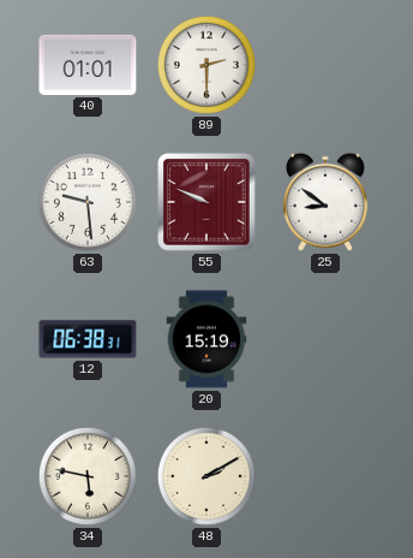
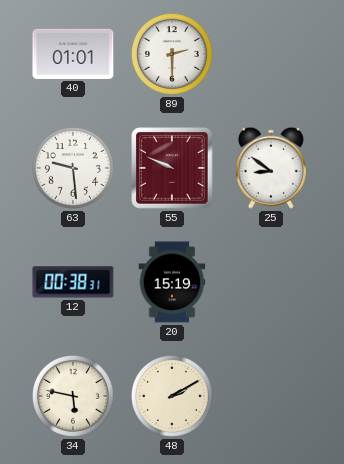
12: 06:38 -> 00:38 (73, 282)
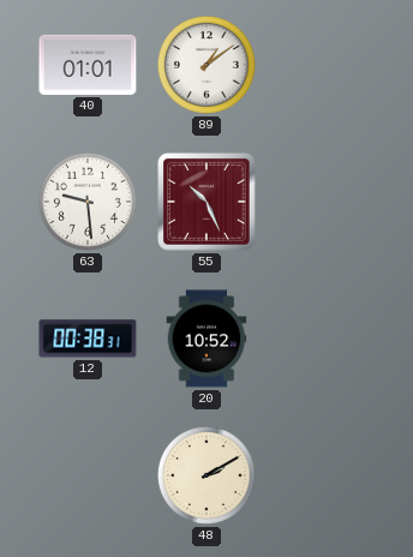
89: 2:30 -> 1:09 (206, 65)
55: 9:49 -> 10:26 (206, 202)
25: 8:51 -> none (271, 168)
20: 15:19 -> 10:52 (206, 339)
34: 5:47 -> none (73, 396)
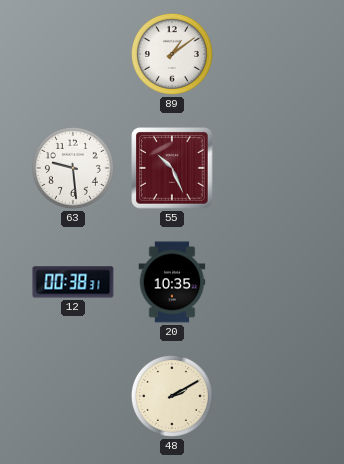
40: 01:01 -> none (88, 65)
20: 10:52 -> 10:35 (172, 282)
